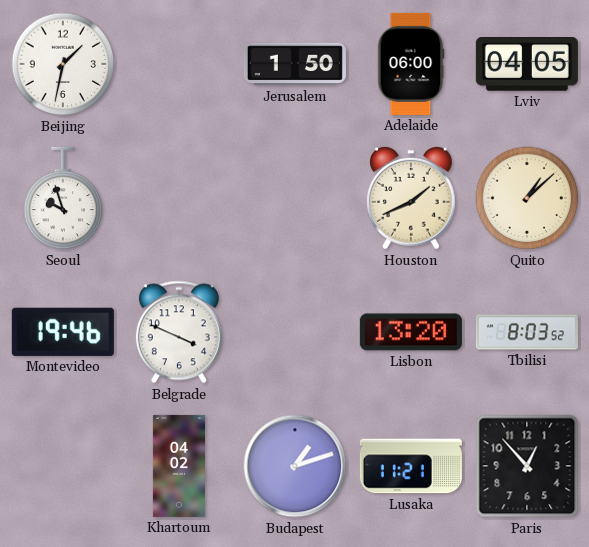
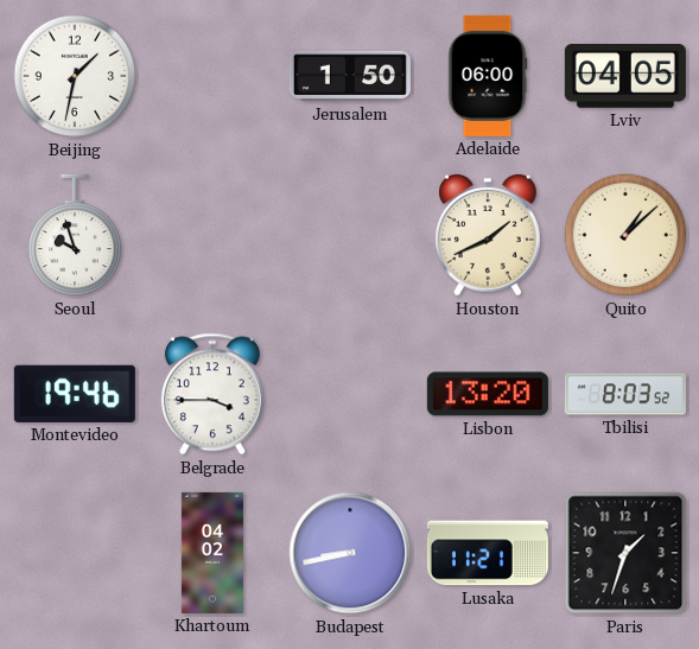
Belgrade: 3:49 -> 3:45 (212, 394)
Budapest: 1:12 -> 8:43 (350, 553)
Paris: 12:53 -> 1:33 (625, 553)
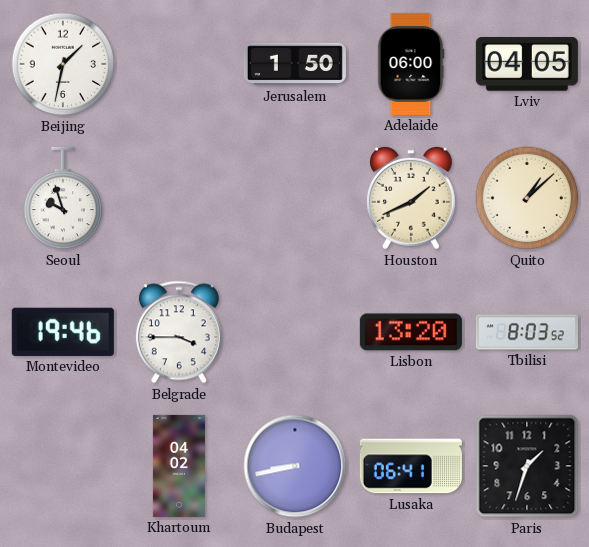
Lusaka: 11:21 -> 06:41 (411, 466)
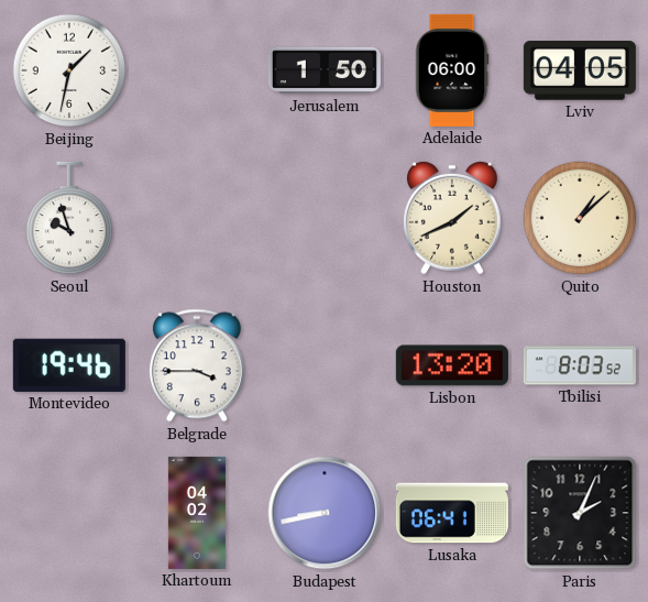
Paris: 1:33 -> 2:04 (580, 513)
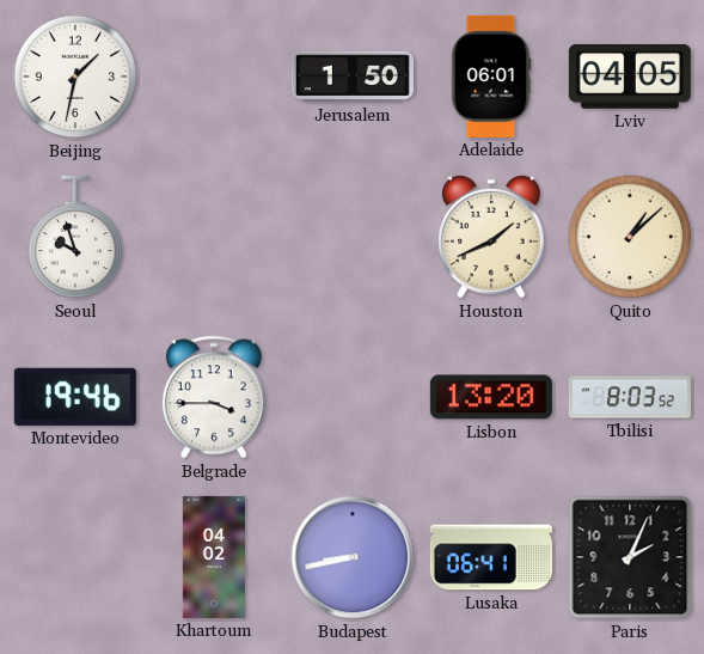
Adelaide: 06:00 -> 06:01 (491, 77)
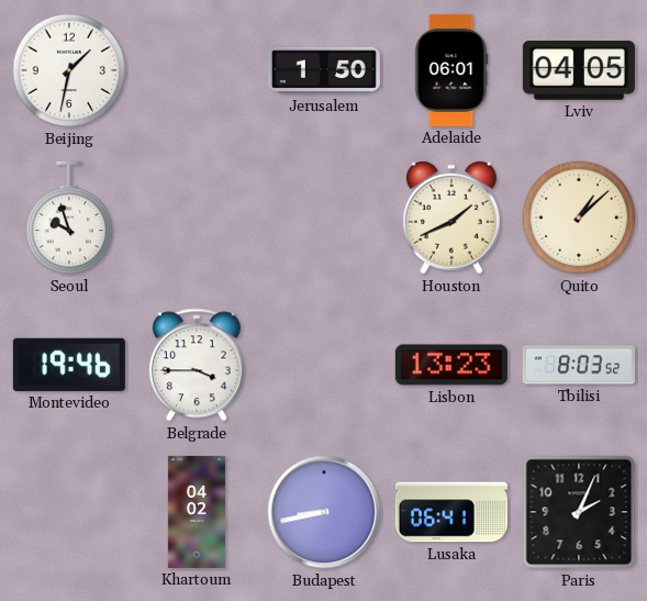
Lisbon: 13:20 -> 13:23 (451, 365)
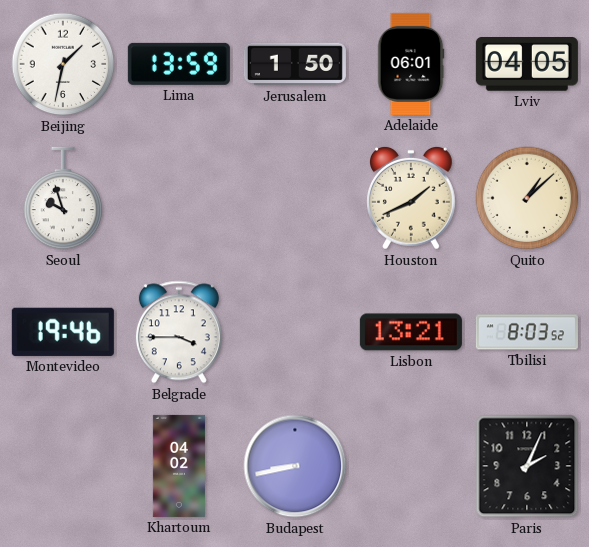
Lima: none -> 13:59 (179, 64)
Lisbon: 13:23 -> 13:21 (411, 332)
Lusaka: 06:41 -> none (451, 512)
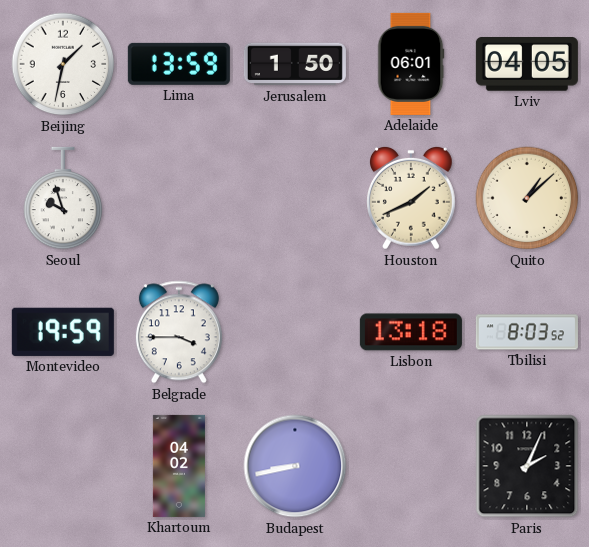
Montevideo: 19:46 -> 19:59 (63, 332)
Lisbon: 13:21 -> 13:18 (411, 332)
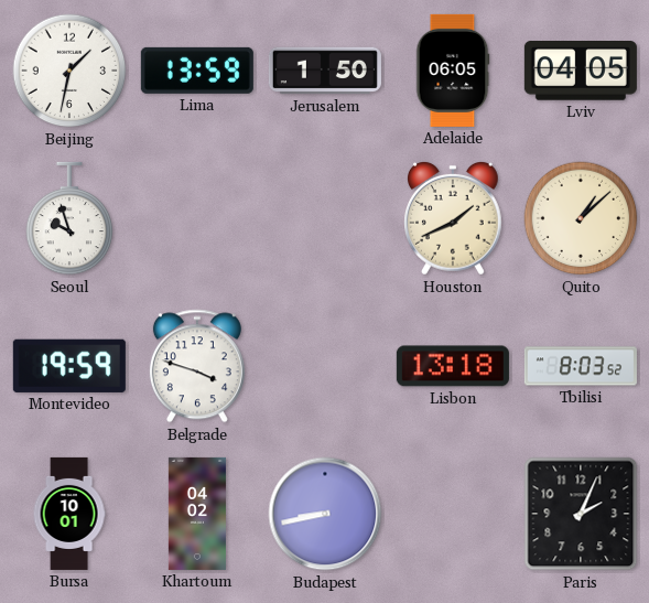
Adelaide: 06:01 -> 06:05 (453, 71)
Belgrade: 3:45 -> 3:48 (197, 366)
Bursa: none -> 10:01 (69, 514)
